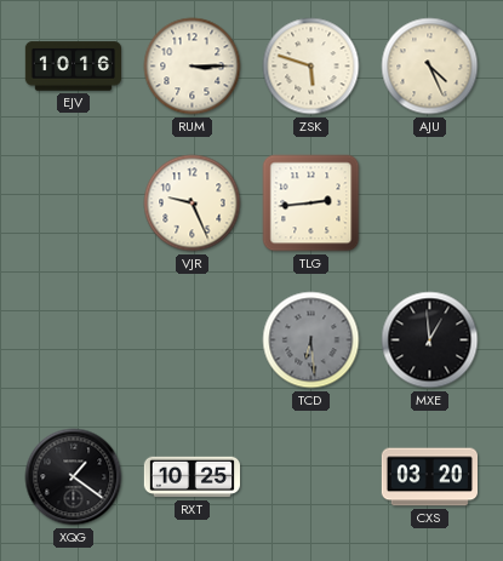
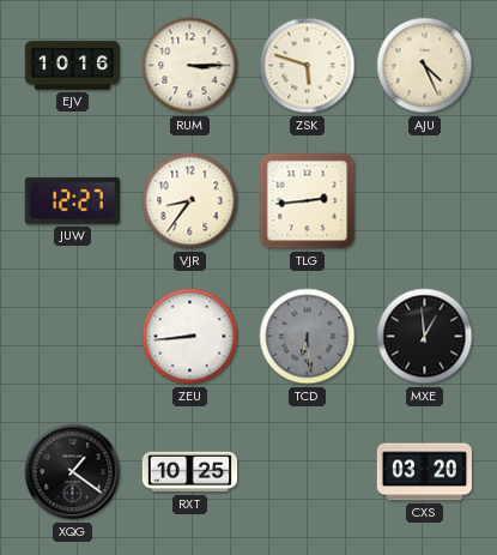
JUW: none -> 12:27 (72, 200)
VJR: 9:26 -> 8:36 (190, 201)
ZEU: none -> 8:44 (190, 337)
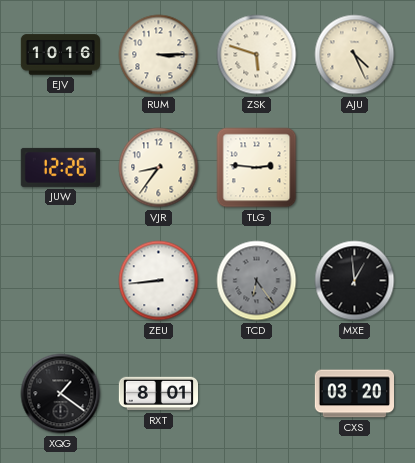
JUW: 12:27 -> 12:26 (60, 167)
TLG: 2:44 -> 2:46 (257, 168)
TCD: 6:29 -> 6:24 (257, 281)
RXT: 10:25 -> 8:01 (158, 394)
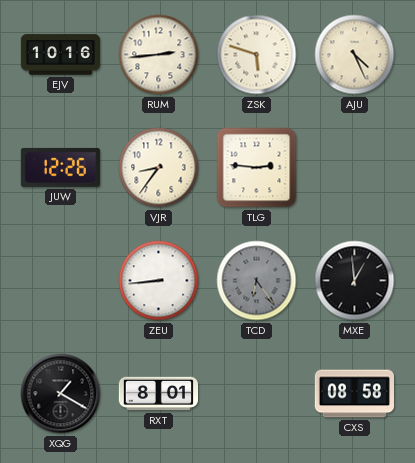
RUM: 3:15 -> 2:44 (159, 55)
XQG: 1:21 -> 1:20 (61, 394)
CXS: 03:20 -> 08:58 (354, 394)
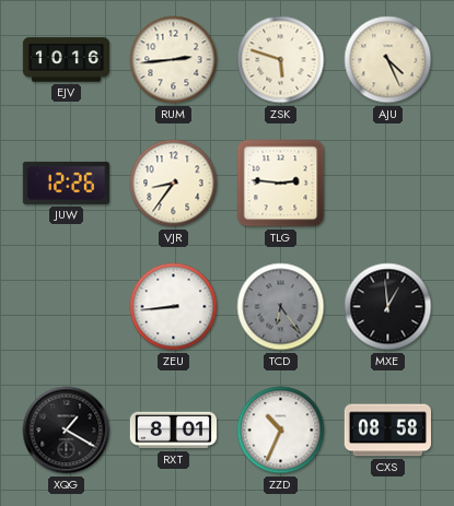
ZZD: none -> 10:34 (281, 431)
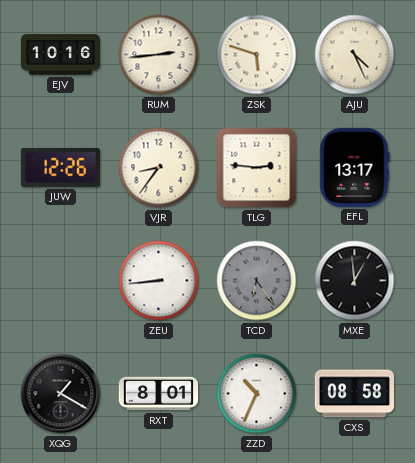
EFL: none -> 13:17 (355, 167)
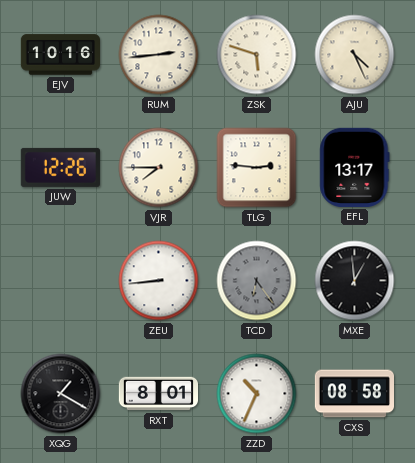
VJR: 8:36 -> 7:45 (159, 168)
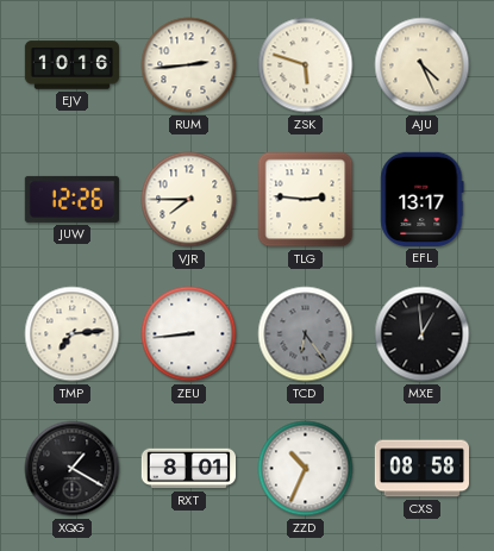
TMP: none -> 7:14 (73, 334)
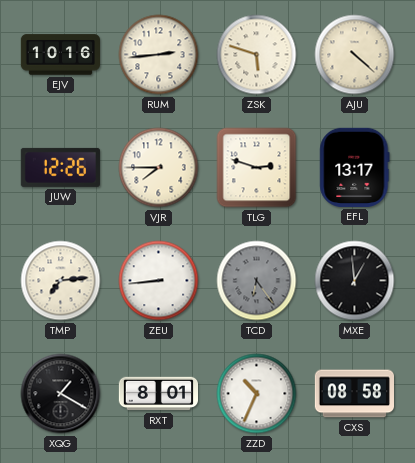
AJU: 4:26 -> 4:22 (355, 55)
TLG: 2:46 -> 2:48 (257, 168)
